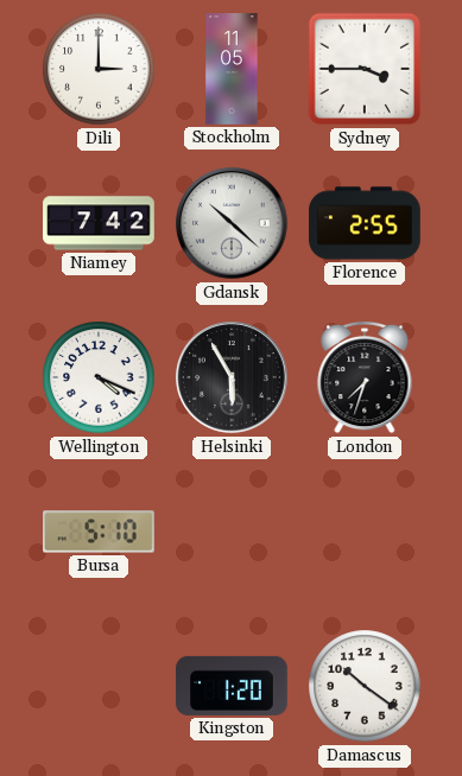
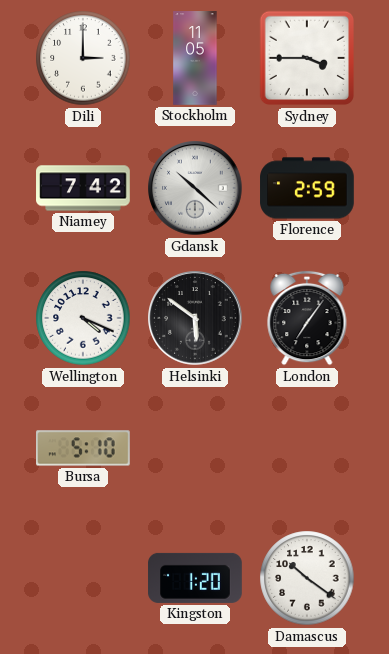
Florence: 2:55 -> 2:59 (307, 188)
Helsinki: 5:55 -> 5:51 (195, 318)
London: 7:33 -> 7:06 (307, 318)
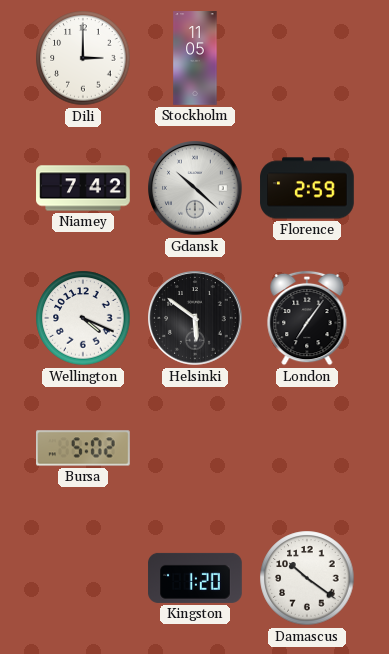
Sydney: 3:45 -> none (307, 58)
Bursa: 5:10 -> 5:02 (83, 448)
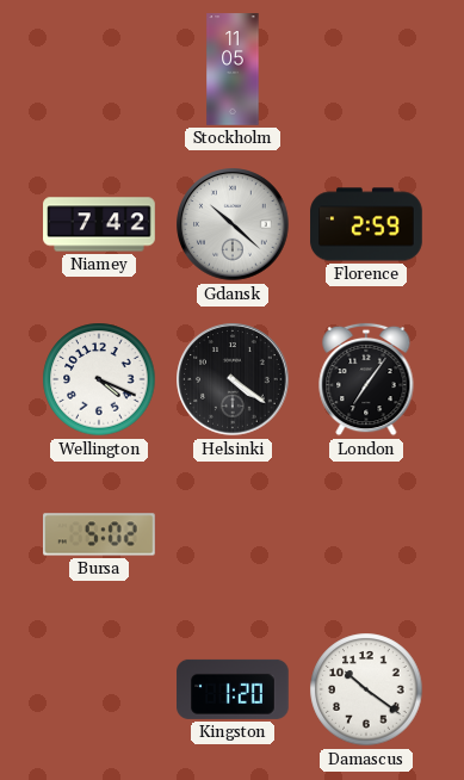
Dili: 3:00 -> none (83, 58)
Helsinki: 5:51 -> 4:21 (233, 379)
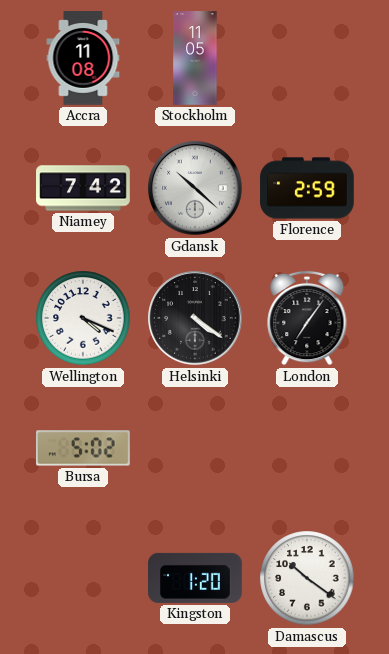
Accra: none -> 11:08 (83, 58)
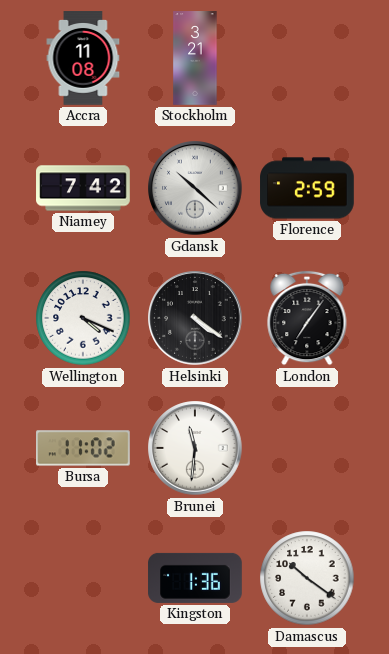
Stockholm: 11:05 -> 3:21 (195, 58)
Bursa: 5:02 -> 11:02 (83, 448)
Brunei: none -> 11:31 (195, 448)
Kingston: 1:20 -> 1:36 (195, 578)
